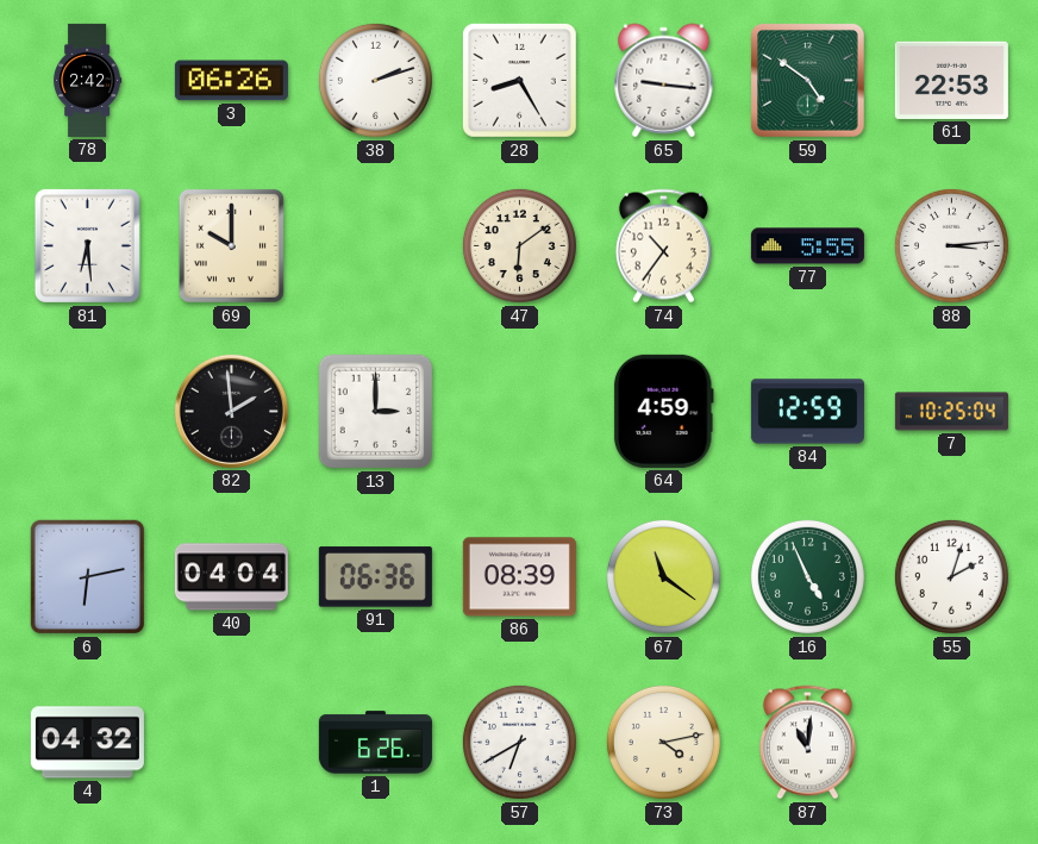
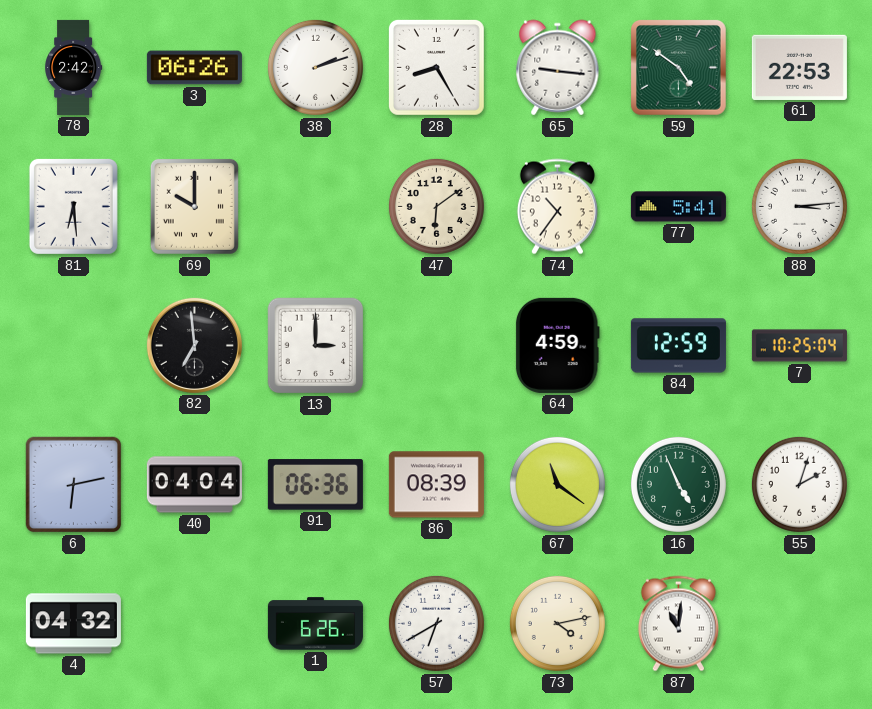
77: 5:55 -> 5:41 (678, 207)
82: 1:59 -> 6:59 (194, 345)
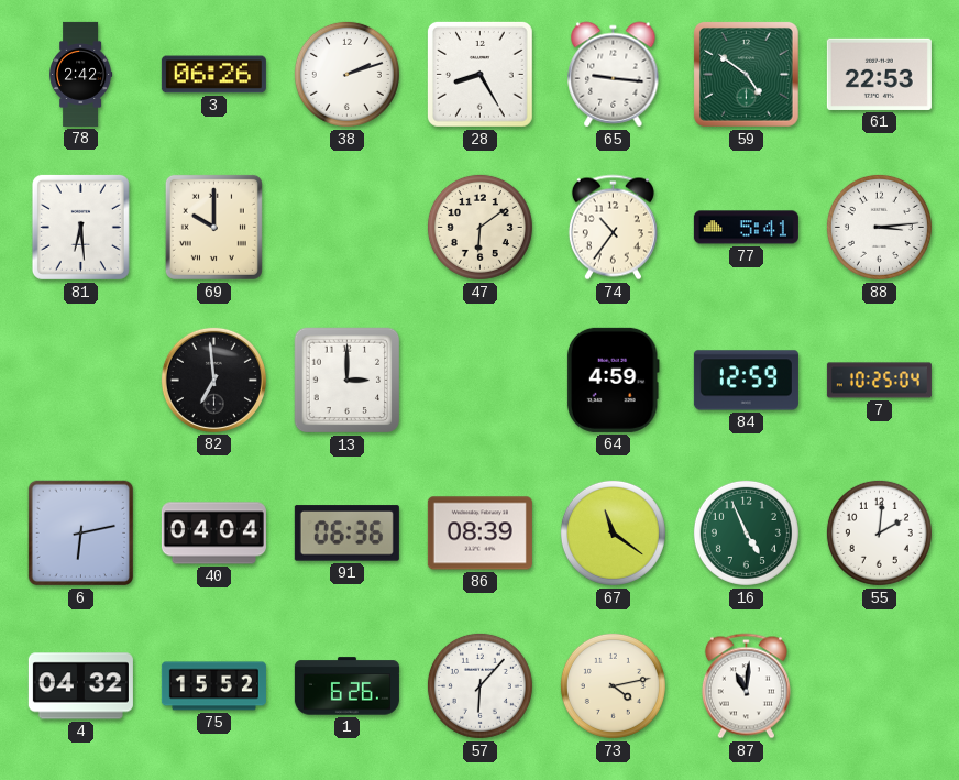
55: 2:03 -> 2:01 (879, 532)
75: none -> 15:52 (213, 686)
57: 6:40 -> 6:07 (480, 685)
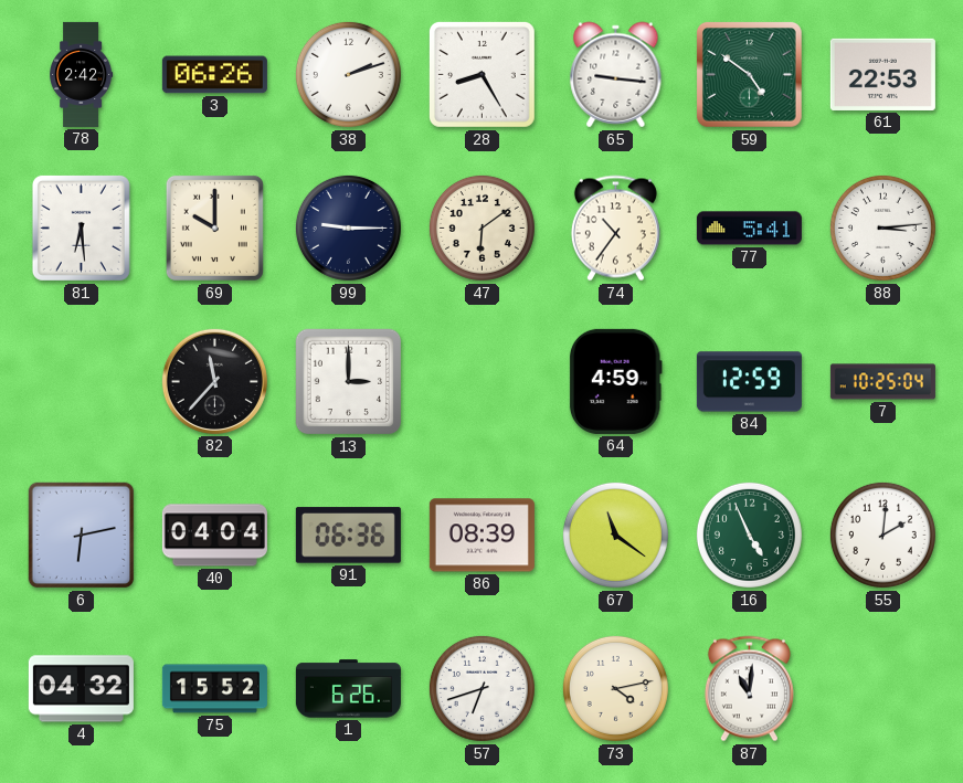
99: none -> 9:15 (348, 228)
82: 6:59 -> 11:37 (214, 381)
57: 6:07 -> 6:42 (481, 688)
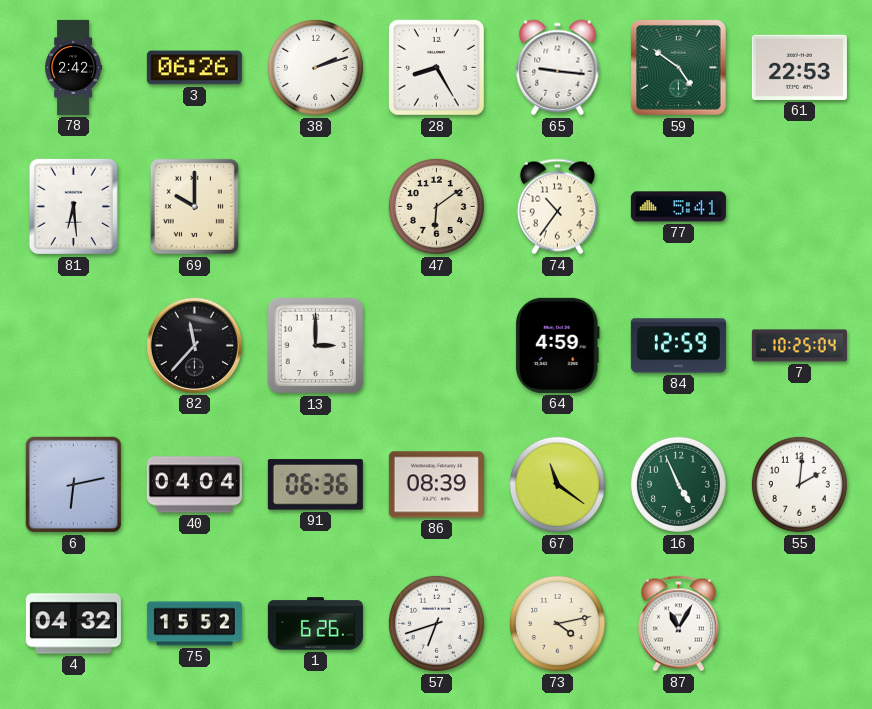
99: 9:15 -> none (348, 228)
88: 3:14 -> none (882, 228)
87: 11:01 -> 11:05 (678, 624)
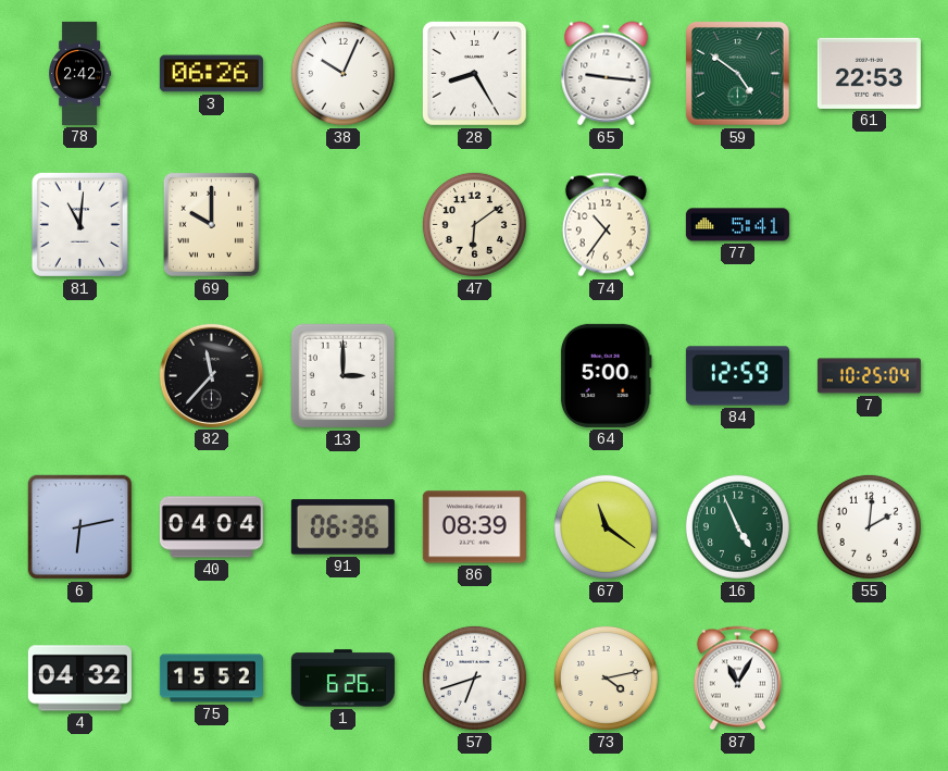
38: 2:12 -> 10:04 (342, 73)
81: 6:29 -> 11:01 (79, 224)
64: 4:59 -> 5:00 (606, 375)
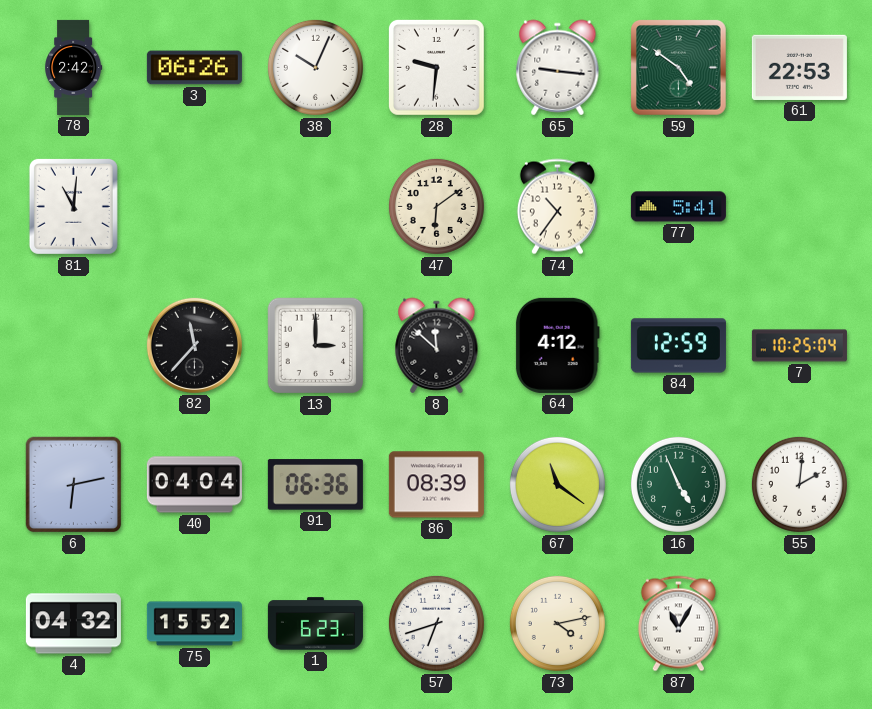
28: 8:25 -> 9:31 (436, 67)
69: 10:00 -> none (211, 224)
8: none -> 11:52 (437, 346)
64: 5:00 -> 4:12 (557, 345)
1: 6:26 -> 6:23 (315, 624)
